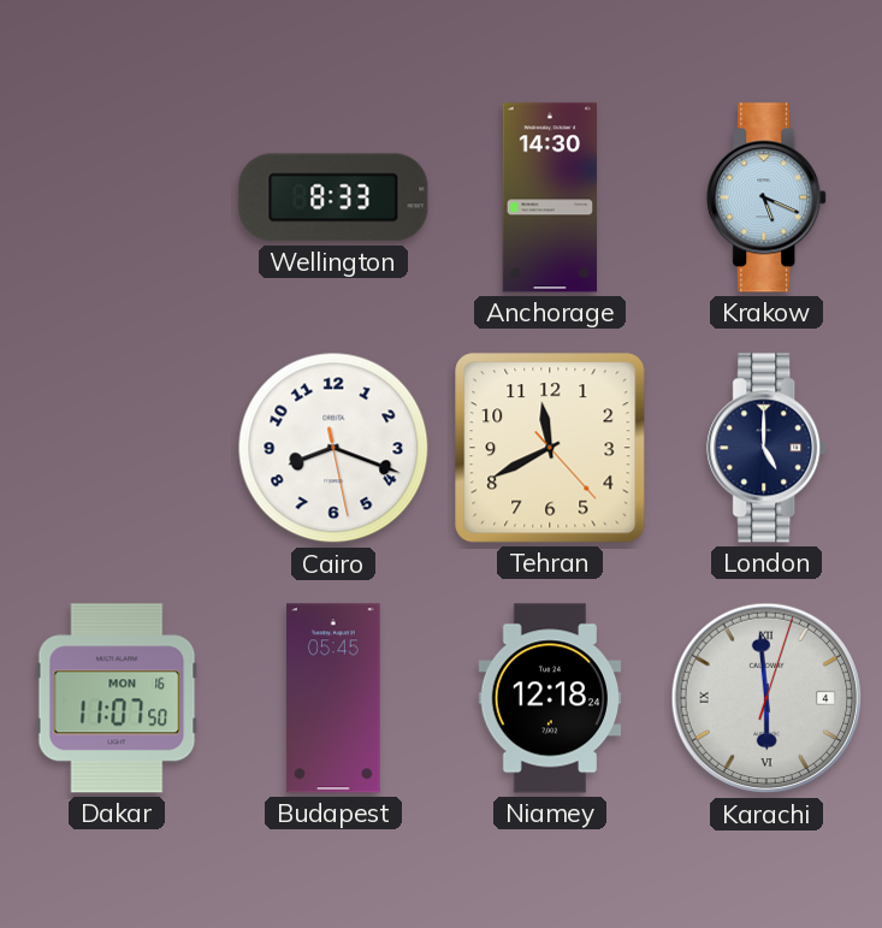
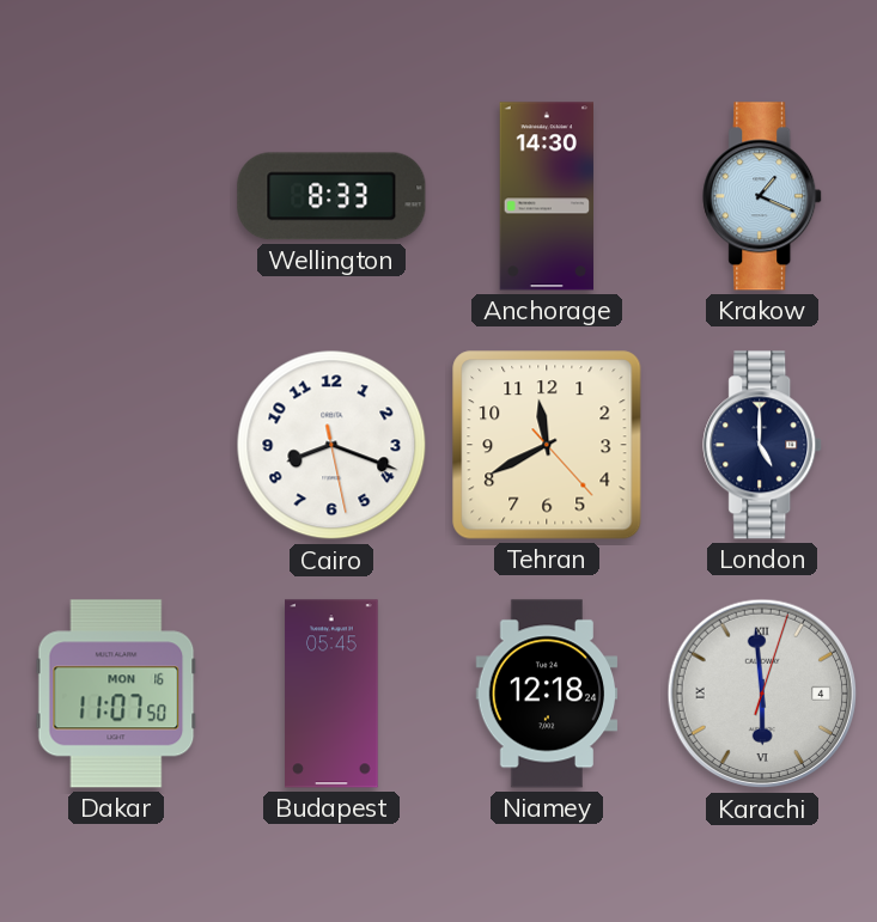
Krakow: 5:19 -> 1:19 (763, 196)
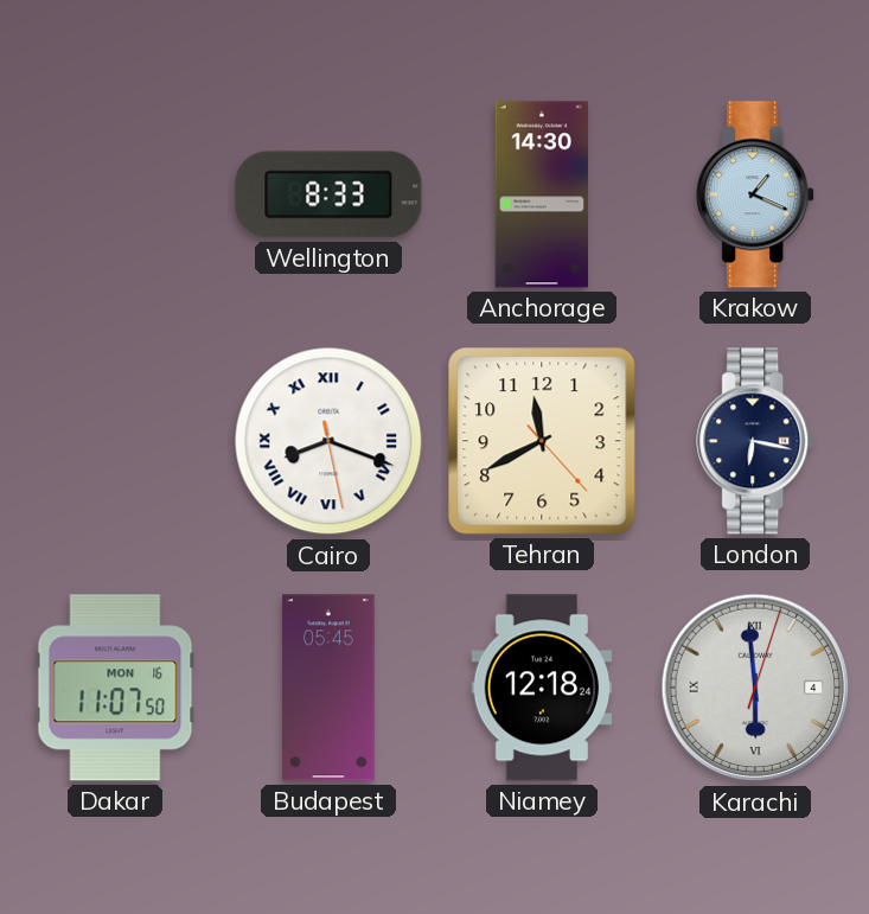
Cairo numerals: Arabic -> Roman (328, 441)
London: 5:00 -> 6:17 (756, 441)
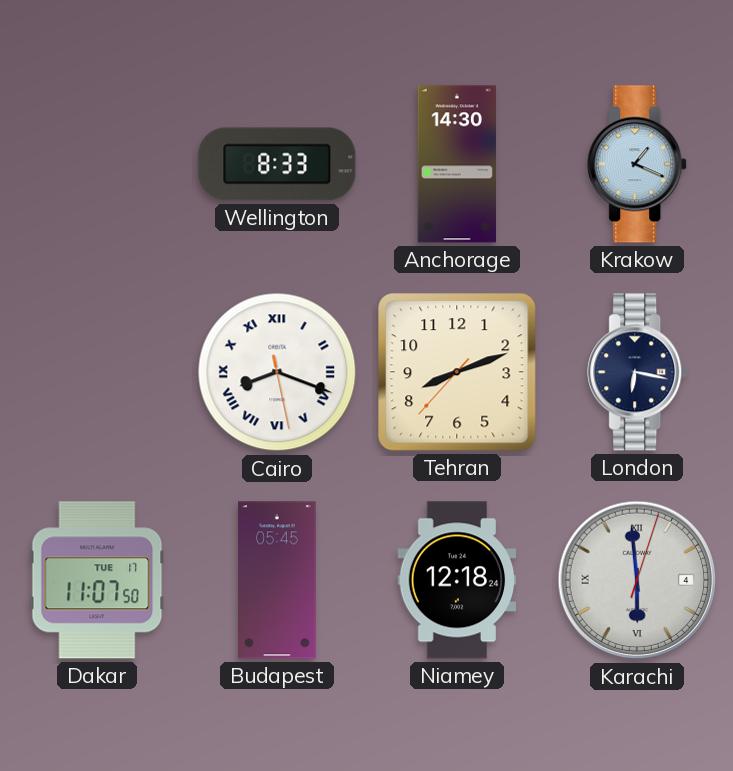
Tehran: 11:40 -> 8:11 (457, 372)
Dakar date: MON 16 -> TUE 17 (97, 580)
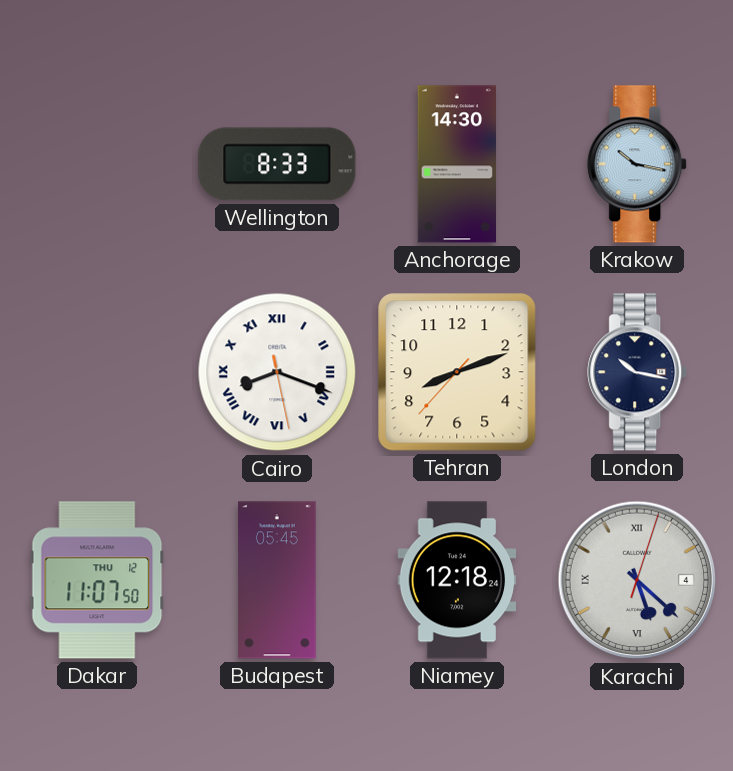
Krakow: 1:19 -> 10:17 (638, 164)
London: 6:17 -> 10:17 (638, 372)
Dakar date: TUE 17 -> THU 12 (97, 580)
Karachi: 5:59 -> 5:22 (637, 580)
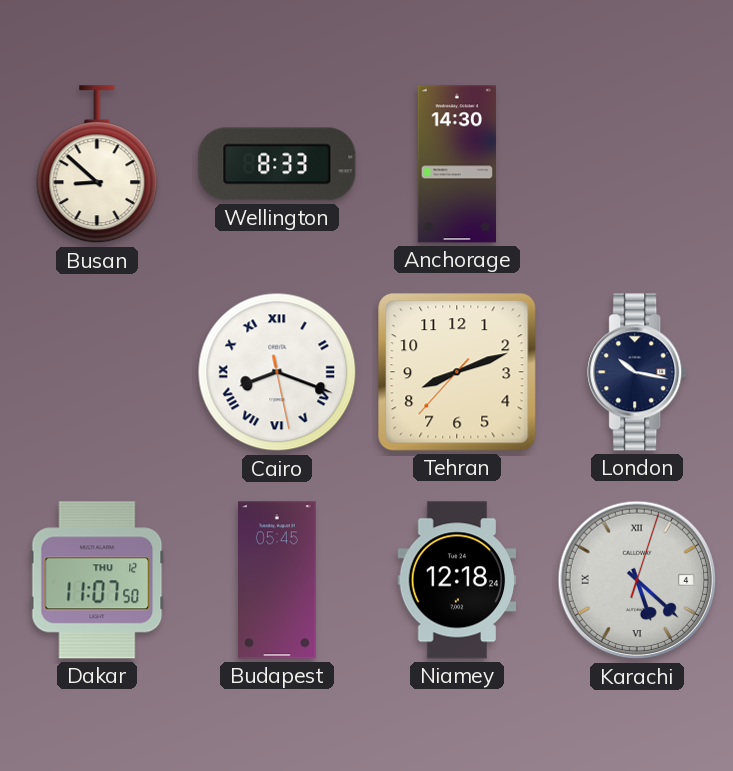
Busan: none -> 8:52 (97, 165)
Krakow: 10:17 -> none (638, 164)
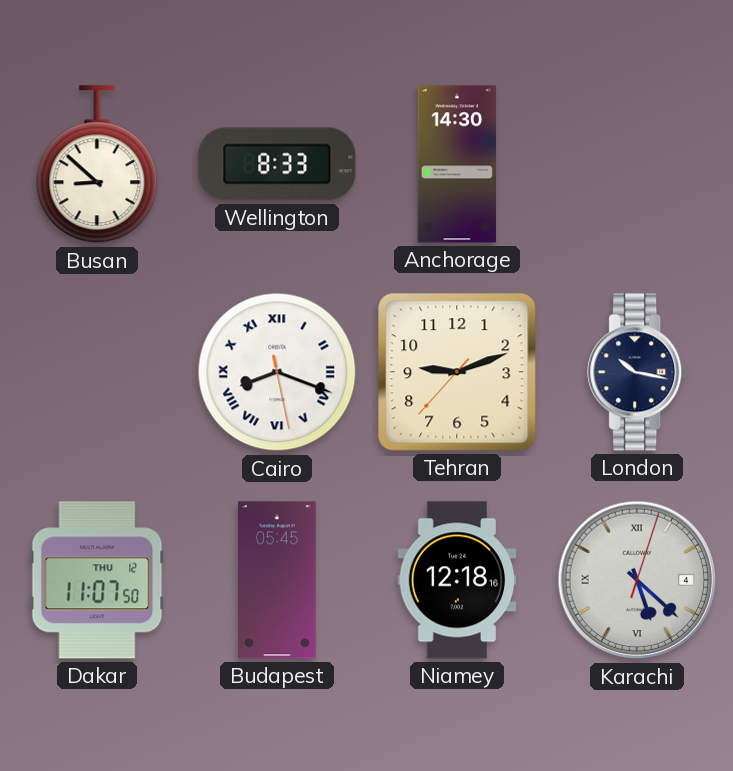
Tehran: 8:11 -> 9:11 (457, 372)
Niamey: 12:18:24 -> 12:18:16 (457, 580)
